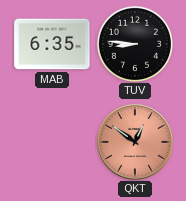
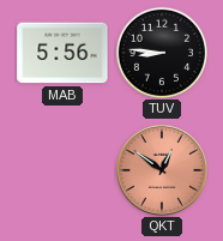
MAB: 6:35 -> 5:56 (62, 53)
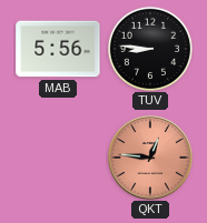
QKT: 12:51 -> 12:46 (150, 158)
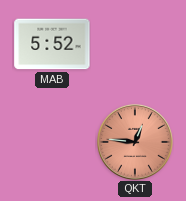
MAB: 5:56 -> 5:52 (52, 44)
TUV: 8:46 -> none (149, 48)
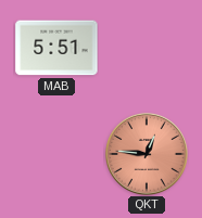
MAB: 5:52 -> 5:51 (56, 48)
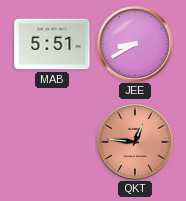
JEE: none -> 8:40 (135, 44)
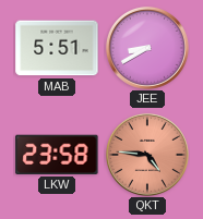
LKW: none -> 23:58 (57, 155)
QKT: 12:46 -> 4:46 (147, 155)
